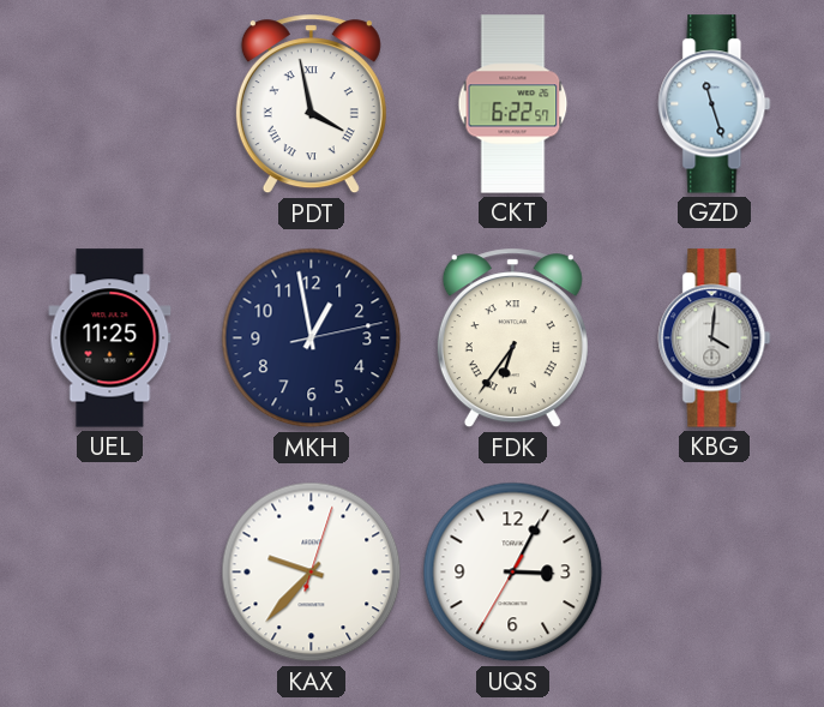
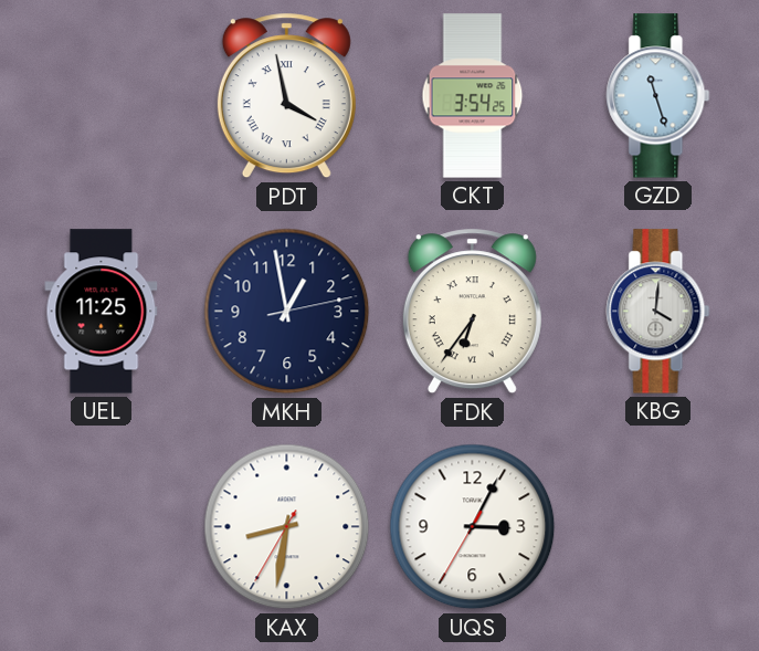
CKT: 6:22 -> 3:54 (473, 96)
KAX: 9:37 -> 8:31 (287, 527)
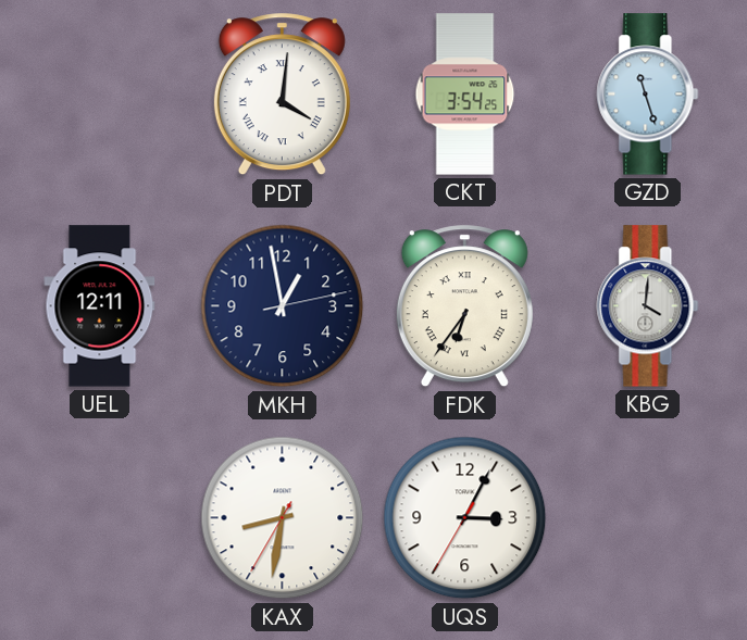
PDT: 3:58 -> 4:01 (282, 95)
UEL: 11:25 -> 12:11 (100, 306)
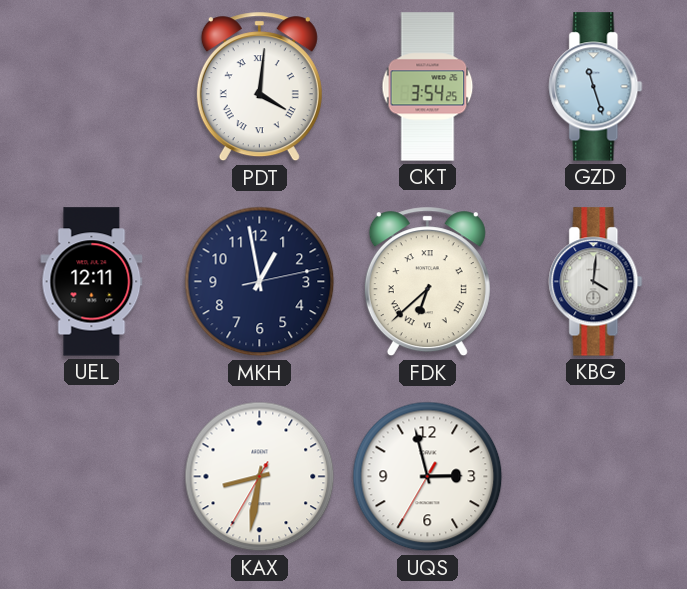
FDK: 6:36 -> 6:38 (427, 282)
UQS: 3:04 -> 2:57 (428, 477)
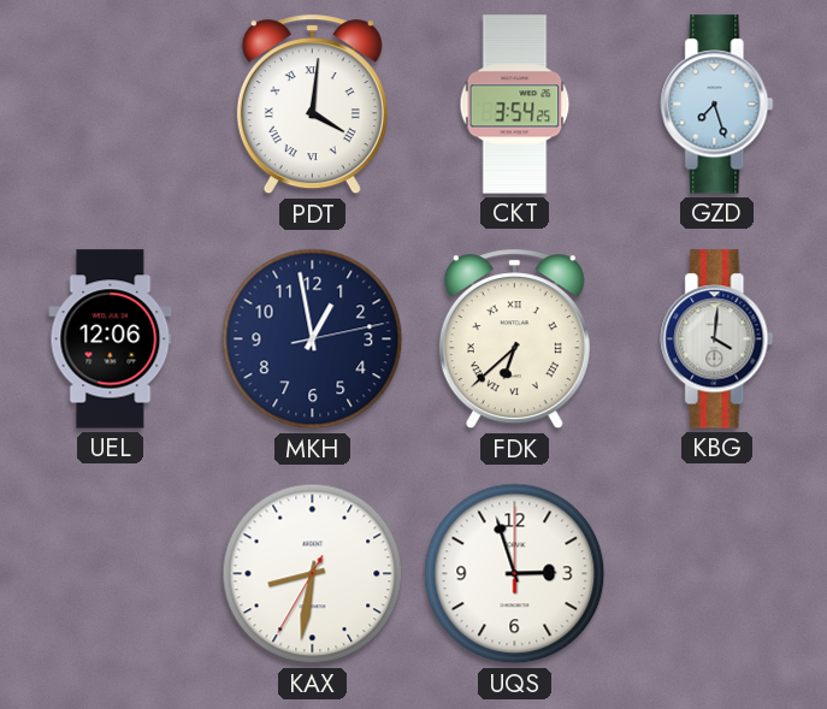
GZD: 11:27 -> 7:27 (717, 105)
UEL: 12:11 -> 12:06 (111, 339)
UQS: 2:57:35 -> 2:57:00 (515, 574)
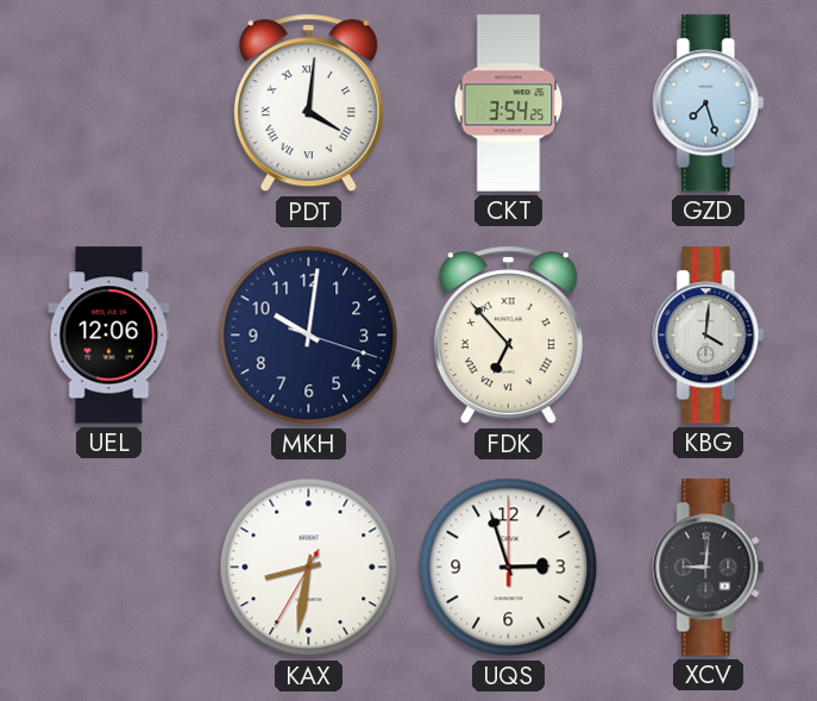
MKH: 12:58 -> 10:01 (309, 336)
FDK: 6:38 -> 6:53 (508, 336)
XCV: none -> 9:01 (709, 568)
